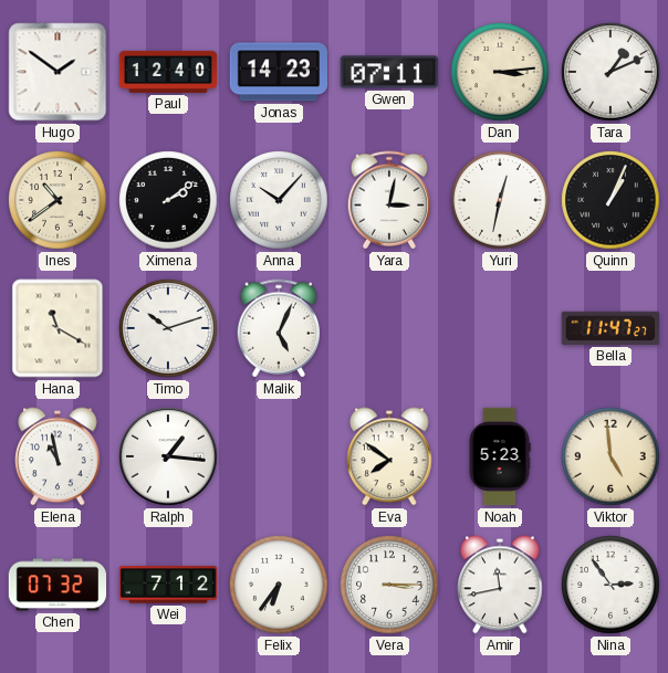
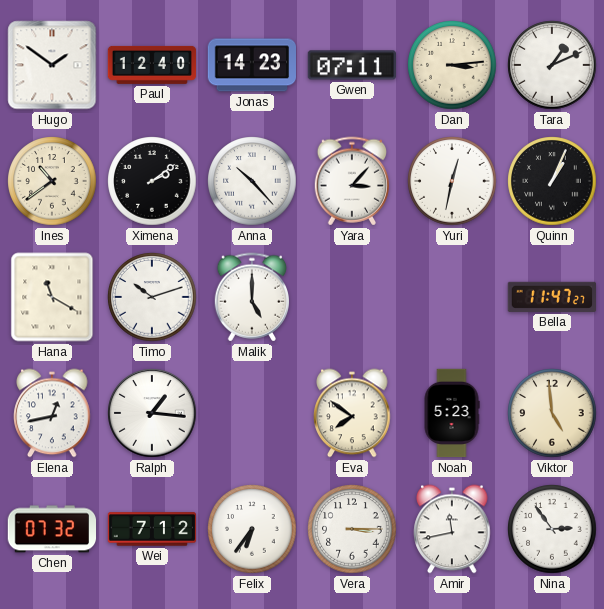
Anna: 10:07 -> 10:23 (252, 181)
Yara: 3:02 -> 3:07 (351, 181)
Malik: 5:04 -> 5:00 (251, 297)
Elena: 10:58 -> 12:43 (52, 413)
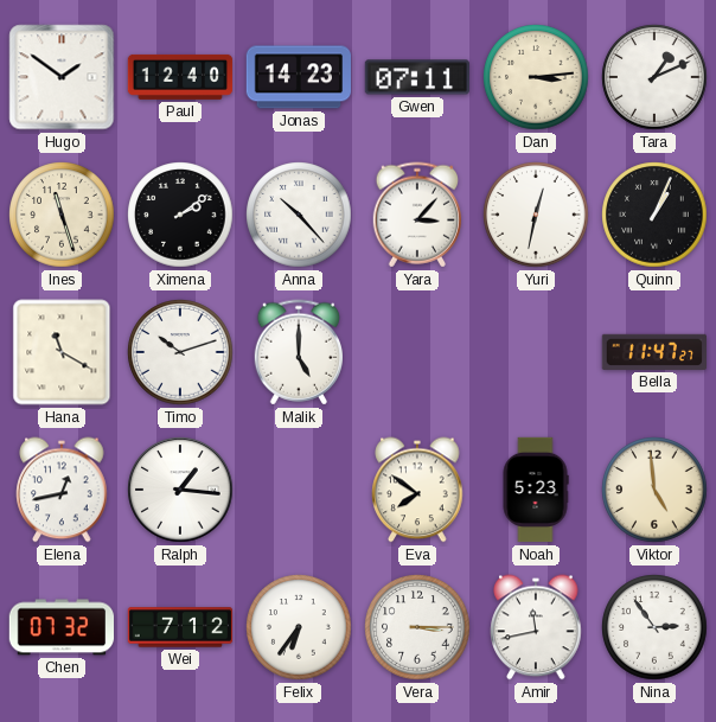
Ines: 10:39 -> 11:27 (62, 215)
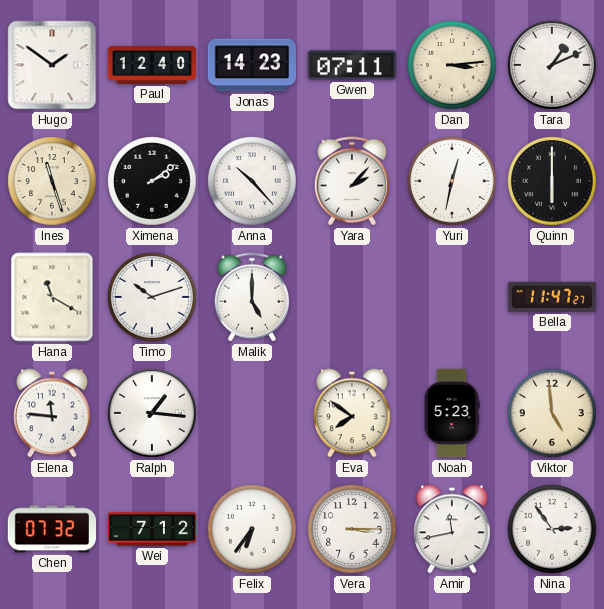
Yara: 3:07 -> 2:07 (351, 181)
Quinn: 1:04 -> 6:00 (552, 181)
Elena: 12:43 -> 11:46 (52, 413)
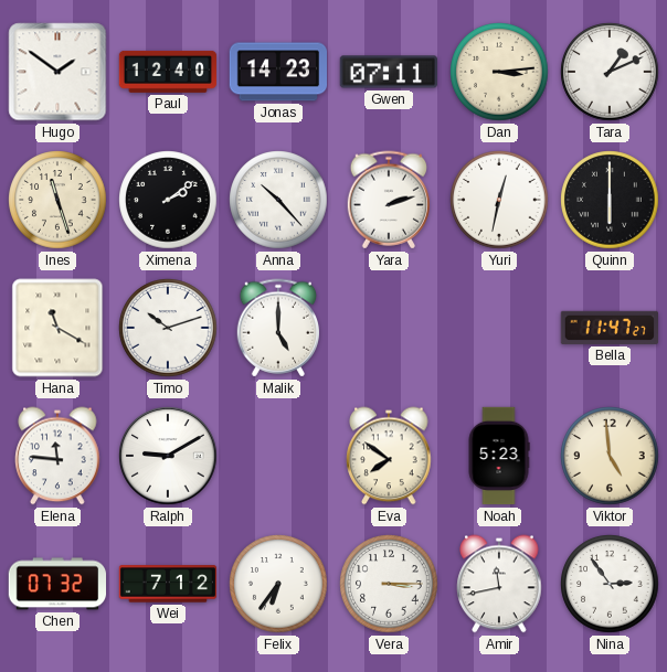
Yara: 2:07 -> 2:12 (388, 200)
Ralph: 1:16 -> 9:10 (168, 456)
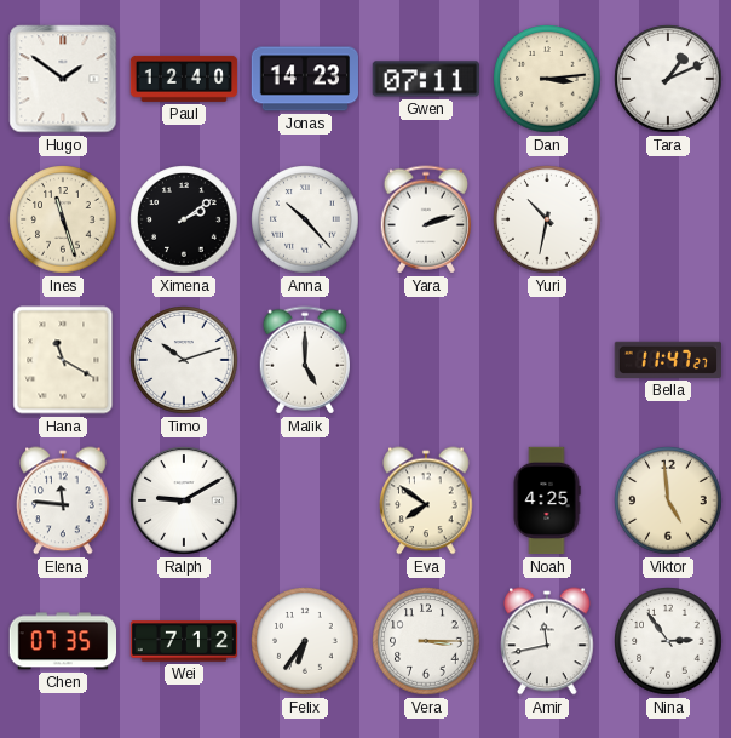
Yuri: 12:32 -> 10:32 (547, 219)
Quinn: 6:00 -> none (610, 200)
Noah: 5:23 -> 4:25 (547, 500)
Chen: 07:32 -> 07:35 (63, 641)
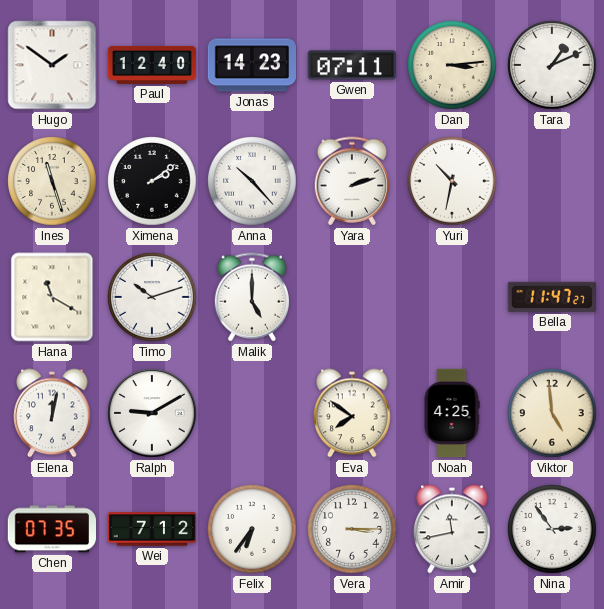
Elena: 11:46 -> 12:02 (52, 413)
